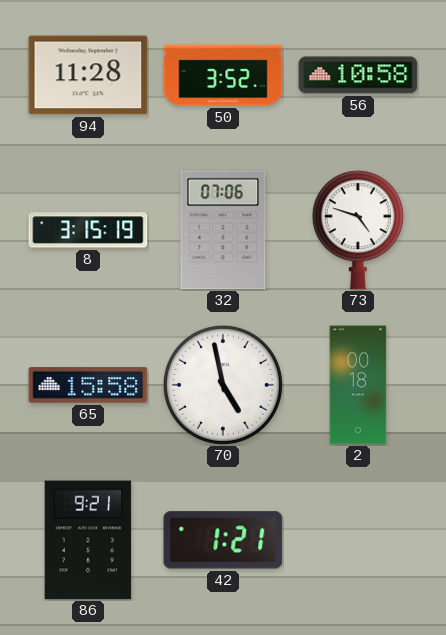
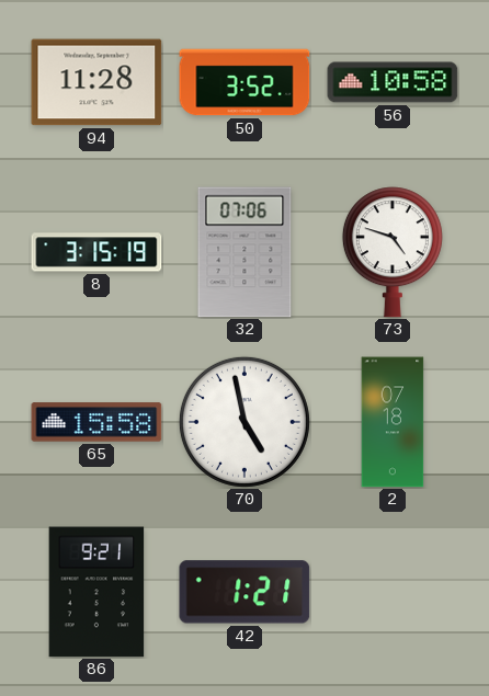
2: 00:18 -> 07:18 (393, 422)
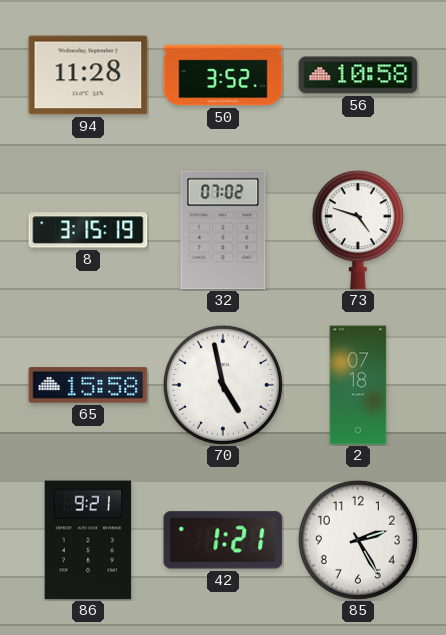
32: 07:06 -> 07:02 (223, 230)
85: none -> 2:25 (358, 540)
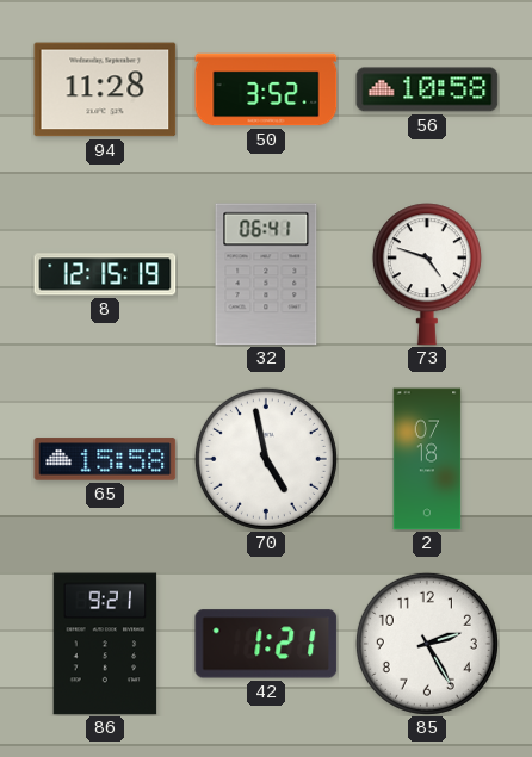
8: 3:15 -> 12:15 (105, 274)
32: 07:02 -> 06:41 (266, 274)
